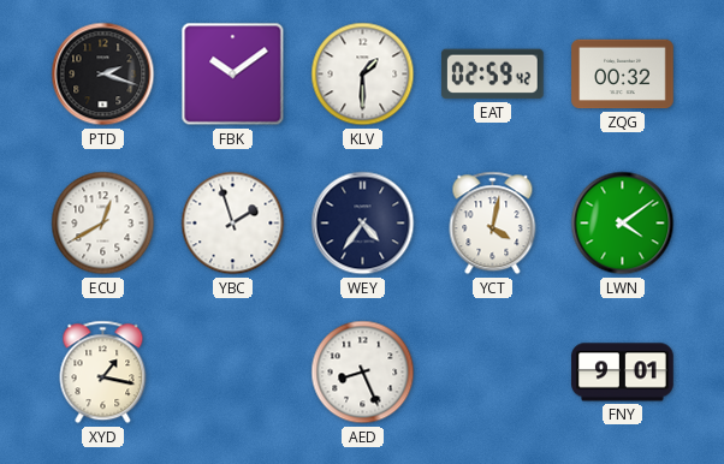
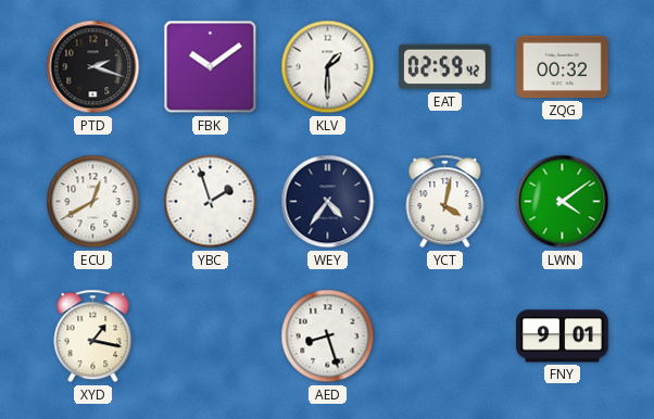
AED: 8:26 -> 8:27 (328, 337)
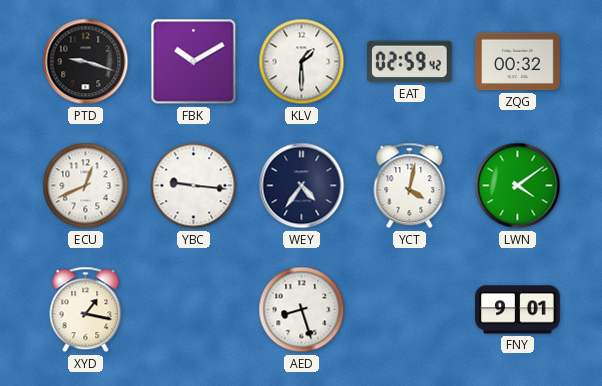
PTD: 2:18 -> 9:18 (86, 62)
FBK: 10:09 -> 10:10 (194, 62)
ECU: 12:40 -> 12:41 (86, 186)
YBC: 1:57 -> 9:16 (194, 186)
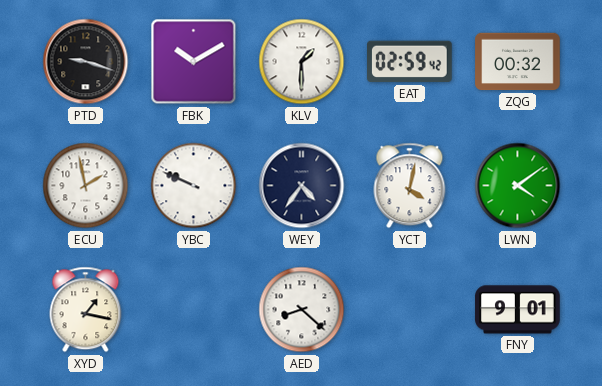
ECU: 12:41 -> 1:58 (86, 186)
YBC: 9:16 -> 9:49 (194, 186)
AED: 8:27 -> 8:22 (302, 310)
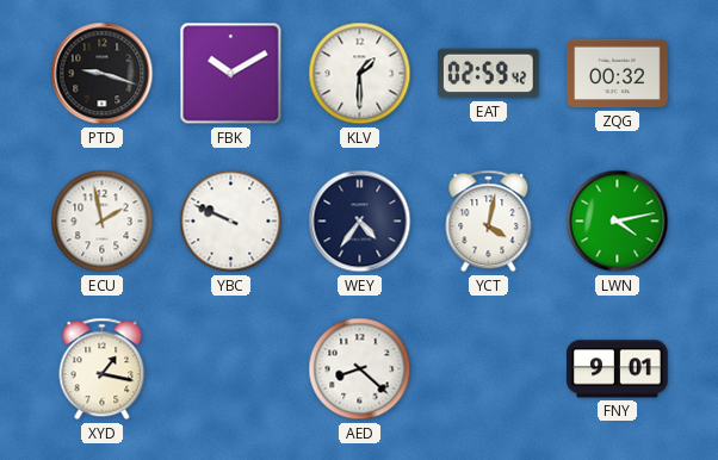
LWN: 4:09 -> 4:13 (618, 222)
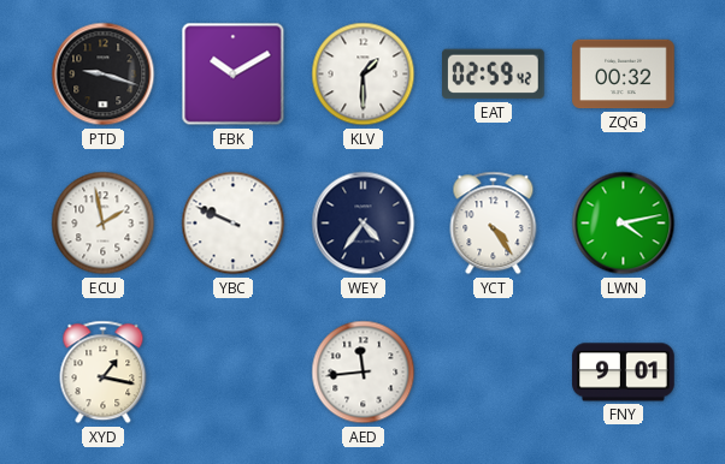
YCT: 4:02 -> 4:24 (494, 224)
AED: 8:22 -> 11:44 (364, 373)
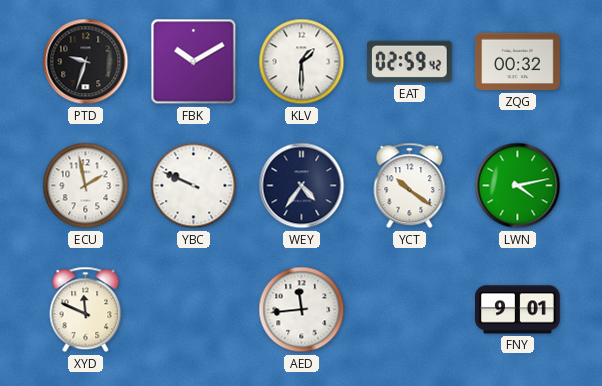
PTD: 9:18 -> 9:33 (86, 62)
YCT: 4:24 -> 10:21 (410, 186)
XYD: 1:17 -> 11:49 (86, 310)
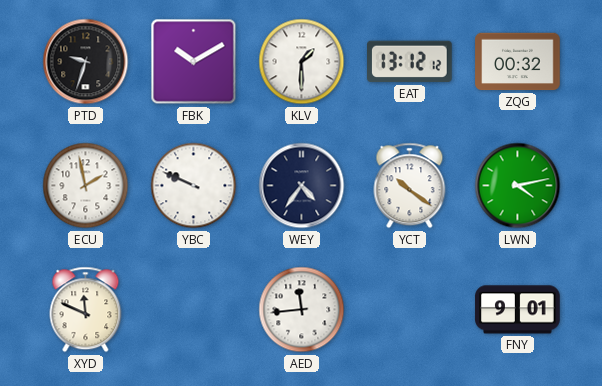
EAT: 02:59 -> 13:12 (410, 62)
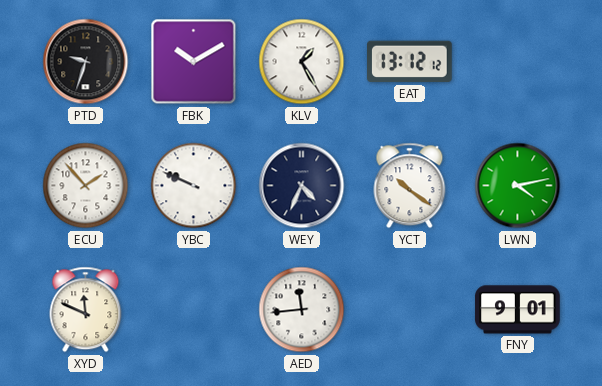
KLV: 1:30 -> 1:25 (302, 62)
ZQG: 00:32 -> none (518, 62)
ECU: 1:58 -> 1:53 (86, 186)
WEY: 4:36 -> 4:34 (302, 186)
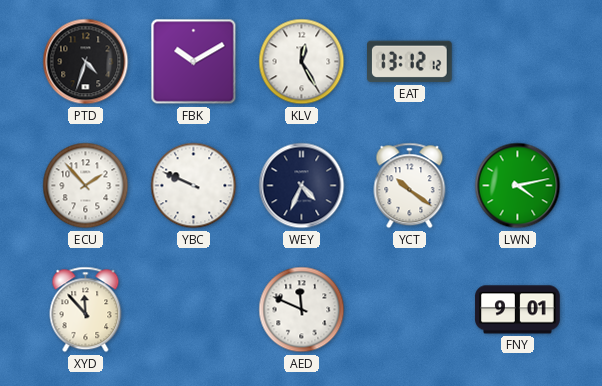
PTD: 9:33 -> 4:33 (86, 62)
KLV: 1:25 -> 12:25 (302, 62)
XYD: 11:49 -> 11:53 (86, 310)
AED: 11:44 -> 11:49 (302, 310)
